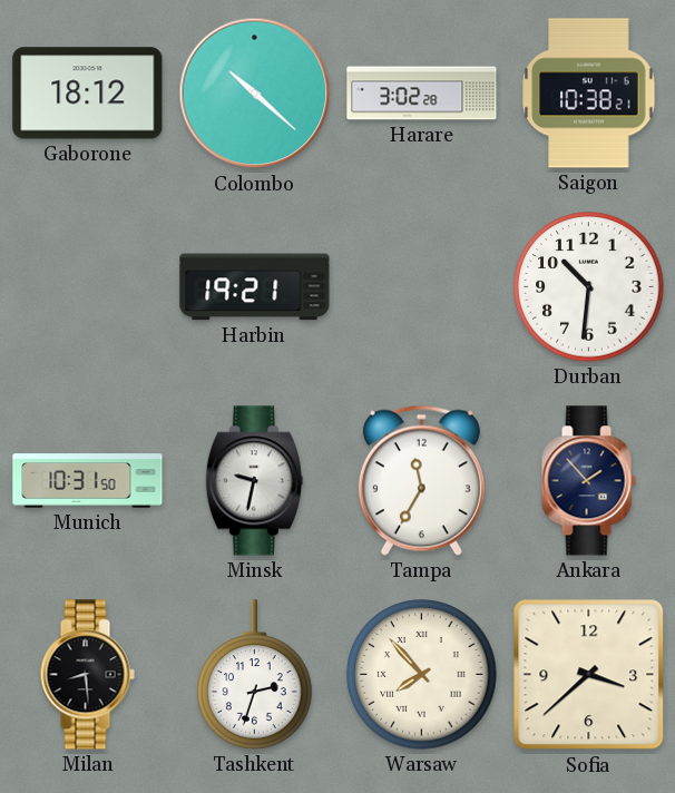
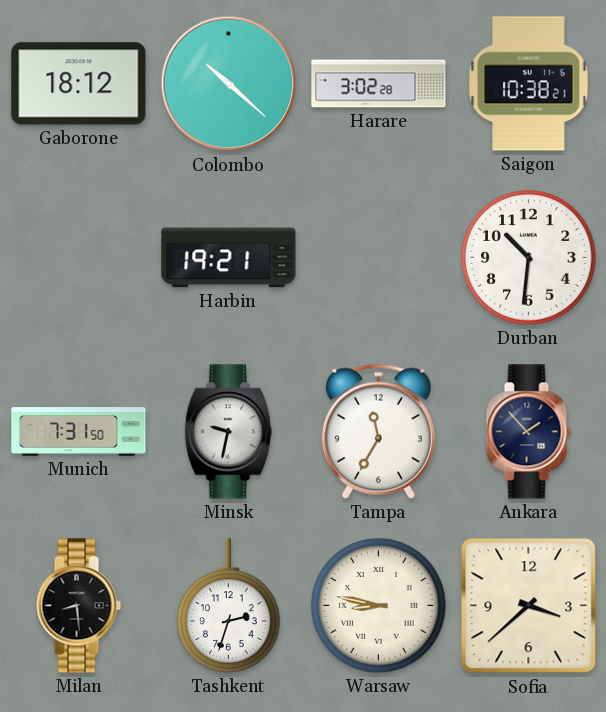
Munich: 10:31 -> 7:31 (79, 432)
Warsaw: 7:53 -> 8:47 (379, 606)
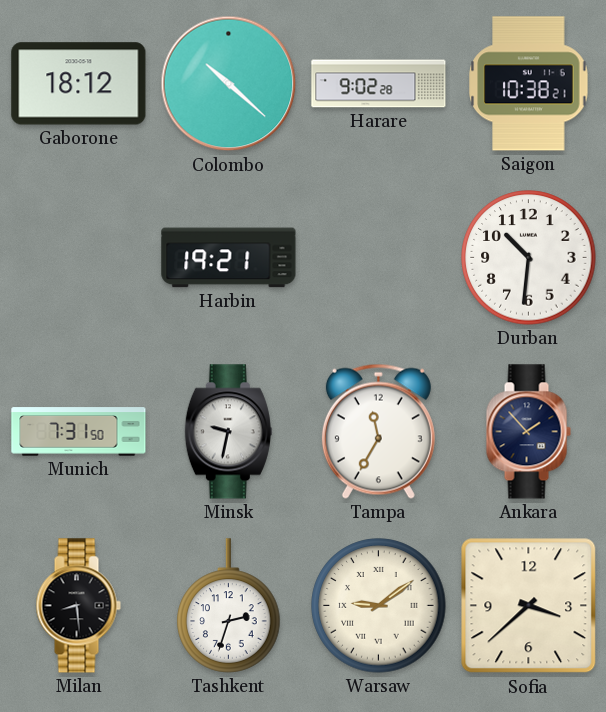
Harare: 3:02 -> 9:02 (379, 84)
Warsaw: 8:47 -> 9:09 (379, 606)
